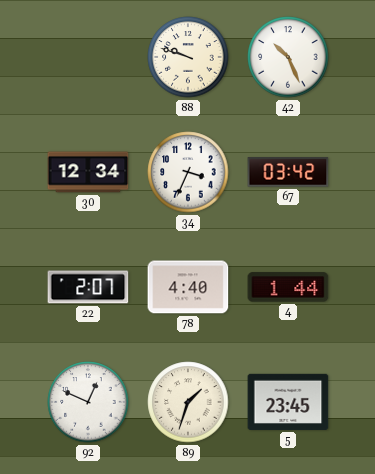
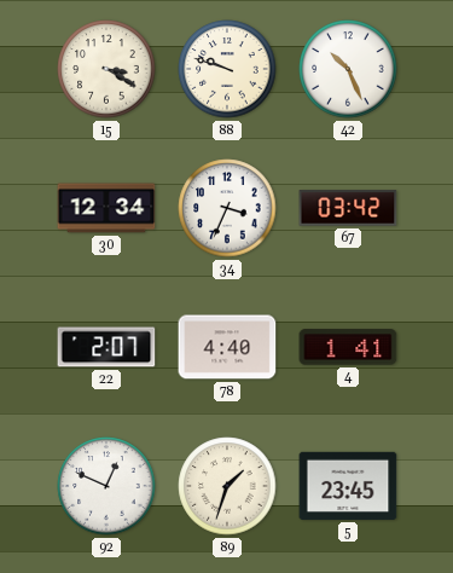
15: none -> 3:20 (106, 69)
4: 1:44 -> 1:41 (348, 347)
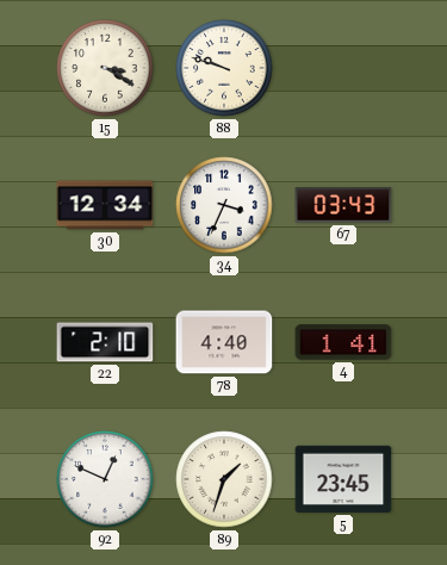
42: 10:26 -> none (348, 69)
67: 03:42 -> 03:43 (343, 205)
22: 2:07 -> 2:10 (105, 342)
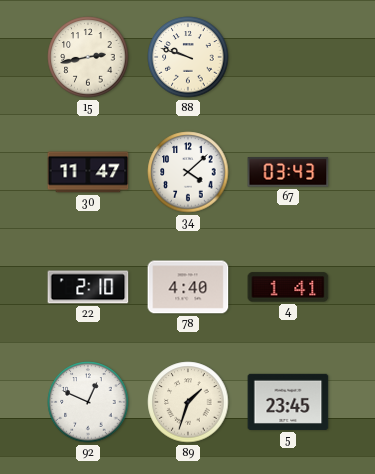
15: 3:20 -> 2:43 (88, 57)
30: 12:34 -> 11:47 (88, 172)
34: 3:34 -> 4:08 (188, 172)
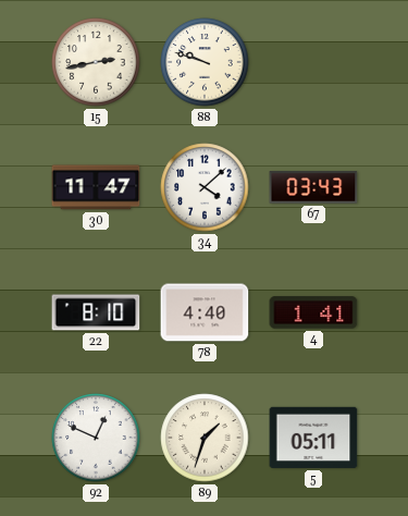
22: 2:10 -> 8:10 (96, 312)
5: 23:45 -> 05:11 (313, 438)
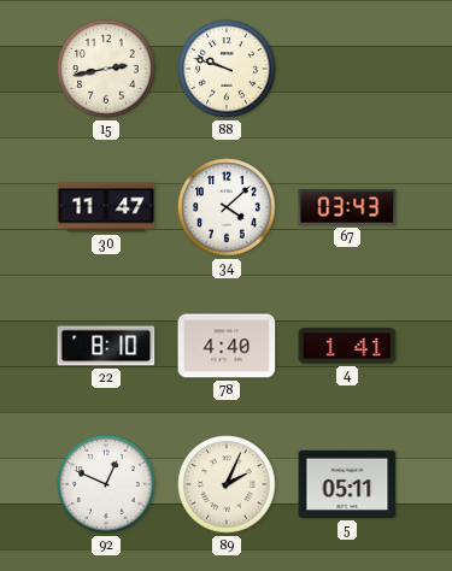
89: 1:33 -> 2:04 (227, 484)
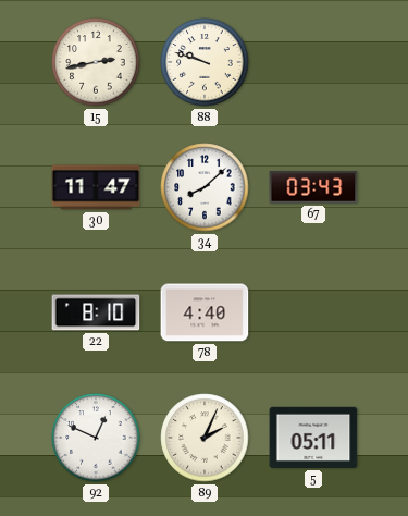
34: 4:08 -> 8:08 (205, 187)
4: 1:41 -> none (347, 346)
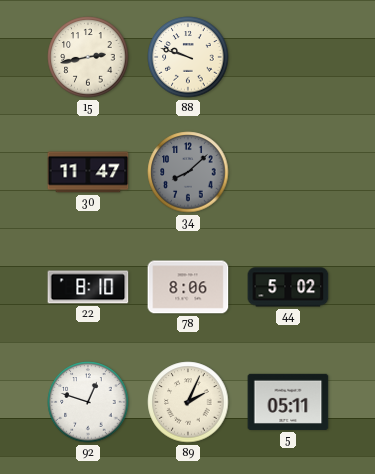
34 dial: white -> grey (188, 172)
67: 03:43 -> none (313, 187)
78: 4:40 -> 8:06 (188, 287)
44: none -> 5:02 (288, 287)
92: 12:49 -> 12:48 (88, 402)
